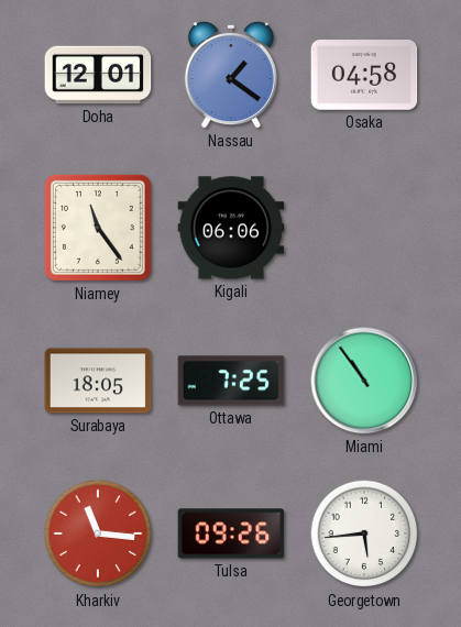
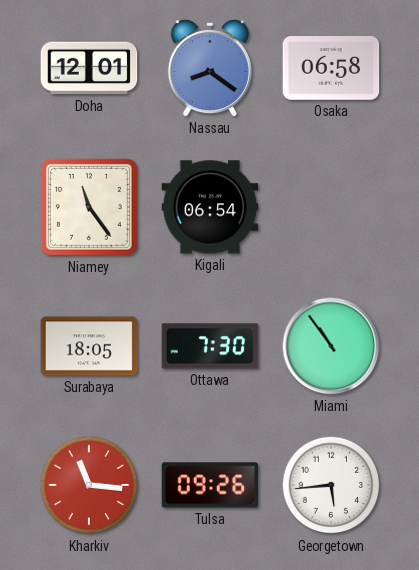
Nassau: 1:21 -> 8:21 (210, 68)
Osaka: 04:58 -> 06:58 (331, 69)
Kigali: 06:06 -> 06:54 (210, 207)
Ottawa: 7:25 -> 7:30 (210, 346)
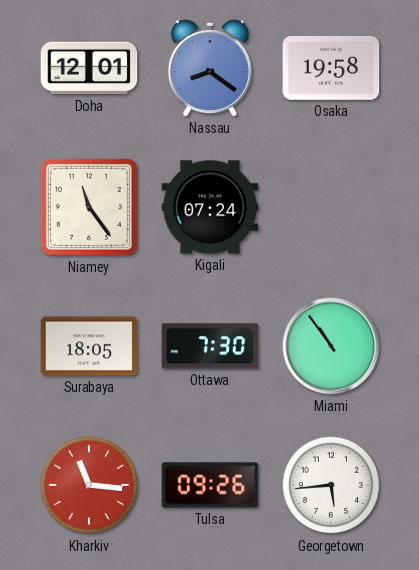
Osaka: 06:58 -> 19:58 (331, 69)
Kigali: 06:54 -> 07:24 (210, 207)
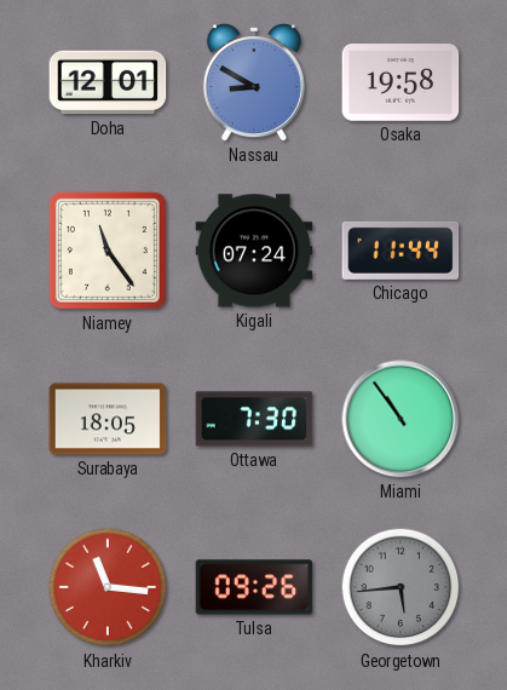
Nassau: 8:21 -> 8:50 (254, 82)
Chicago: none -> 11:44 (401, 251)
Georgetown dial: white -> grey (401, 587)
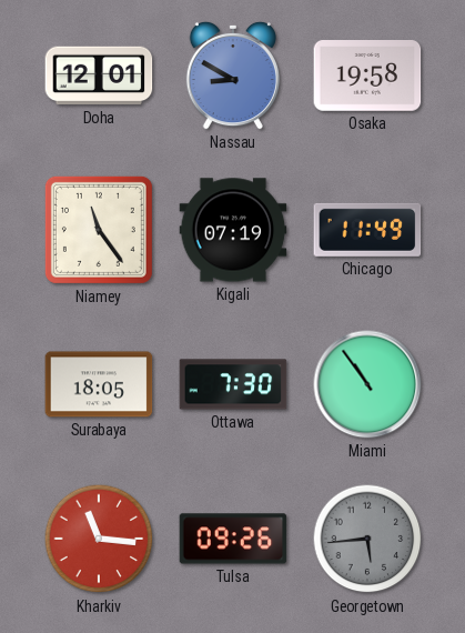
Kigali: 07:24 -> 07:19 (233, 230)
Chicago: 11:44 -> 11:49 (367, 230)
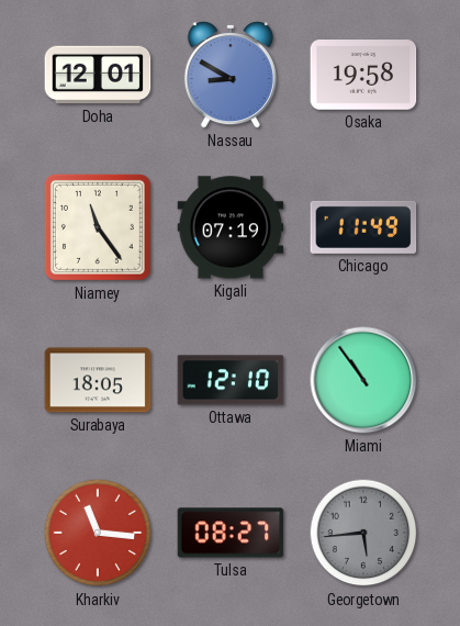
Ottawa: 7:30 -> 12:10 (231, 380)
Tulsa: 09:26 -> 08:27 (231, 533)
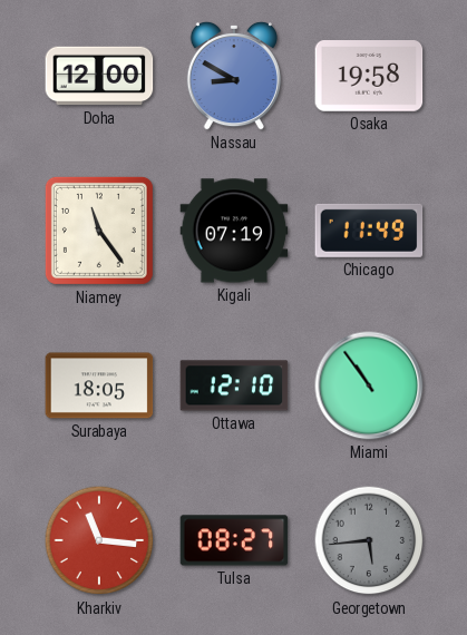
Doha: 12:01 -> 12:00 (99, 76)
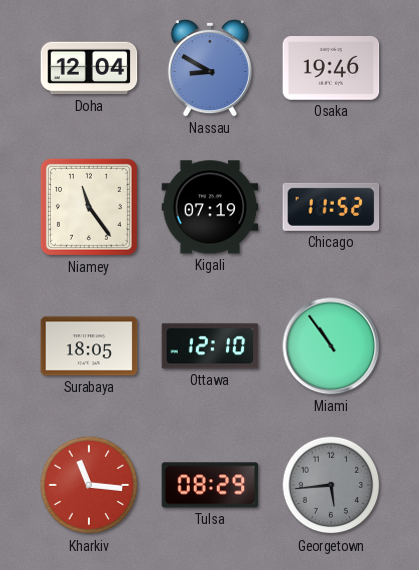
Doha: 12:00 -> 12:04 (89, 68)
Osaka: 19:58 -> 19:46 (331, 69)
Chicago: 11:49 -> 11:52 (331, 207)
Tulsa: 08:27 -> 08:29 (210, 485)
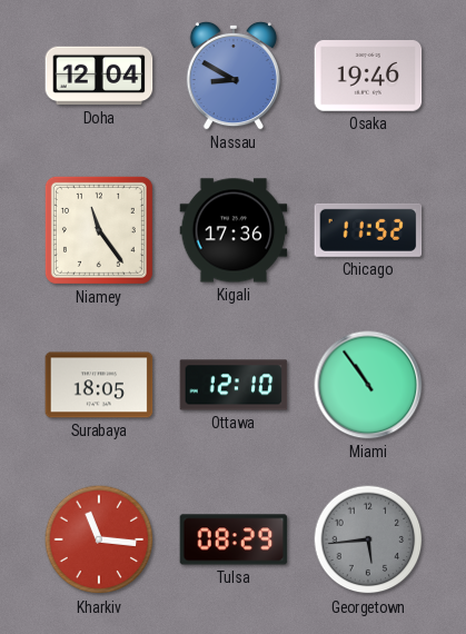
Kigali: 07:19 -> 17:36 (234, 230)
